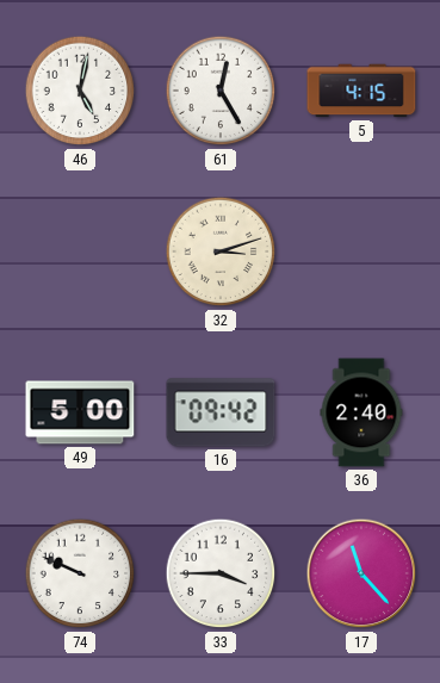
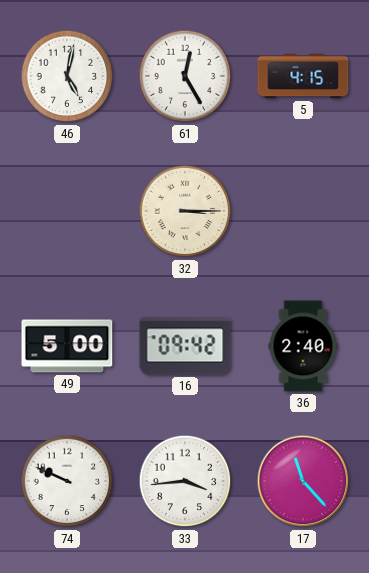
32: 3:12 -> 3:15 (185, 211)
33: 3:45 -> 3:44 (185, 481)
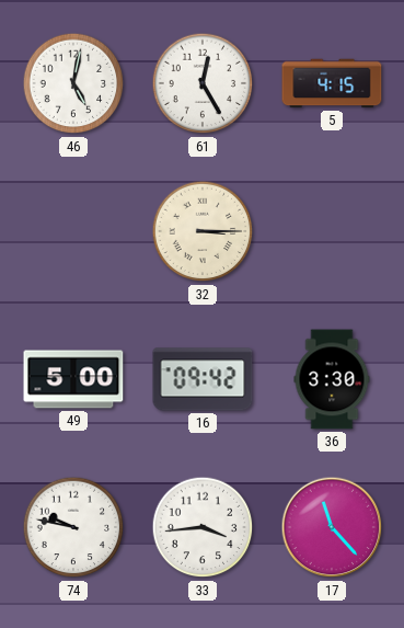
36: 2:40 -> 3:30 (332, 379)
74: 9:49 -> 9:47 (73, 527)
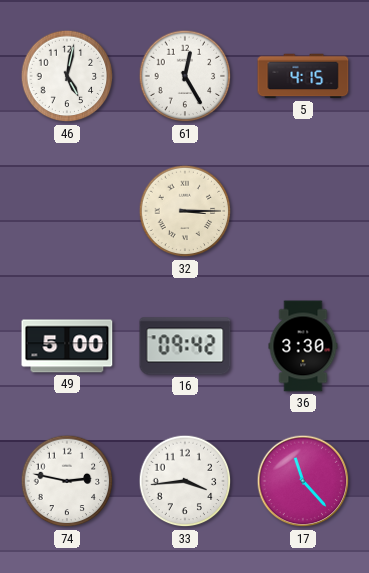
74: 9:47 -> 2:47 (67, 481)
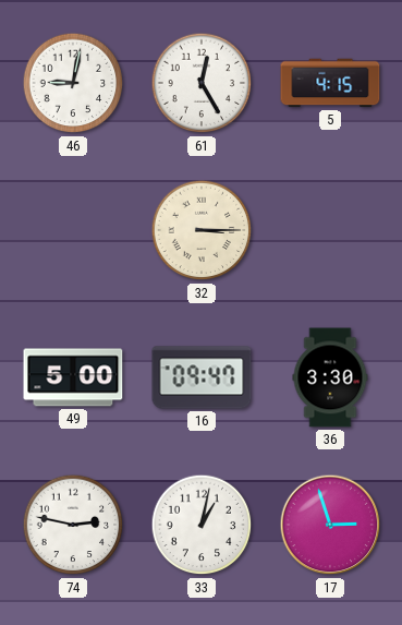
46: 5:02 -> 9:02 (73, 83)
16: 09:42 -> 09:47 (202, 377)
33: 3:44 -> 1:02 (202, 525)
17: 11:23 -> 2:57 (330, 525)
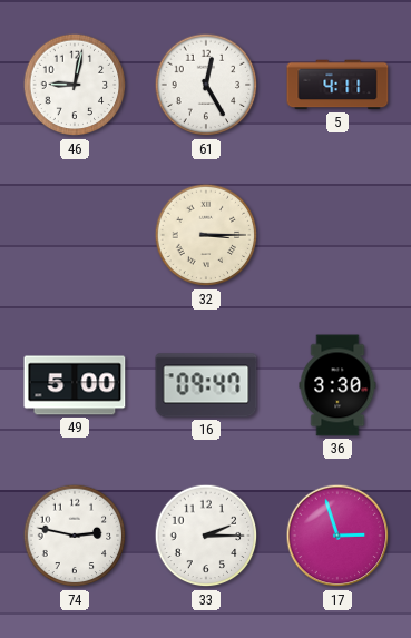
5: 4:15 -> 4:11 (337, 85)
33: 1:02 -> 2:15 (206, 536)
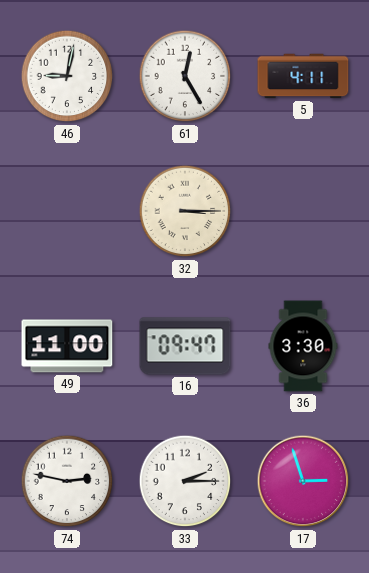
49: 5:00 -> 11:00 (67, 346)
